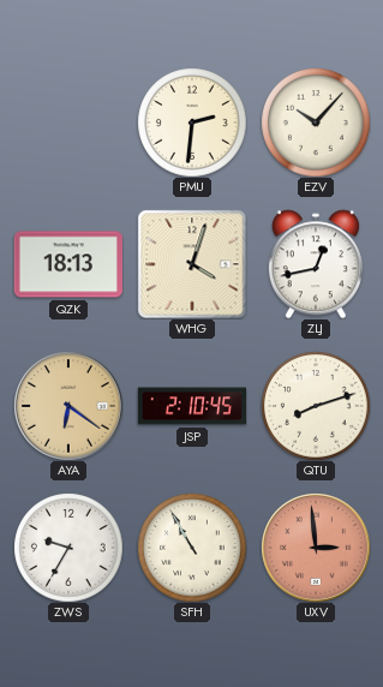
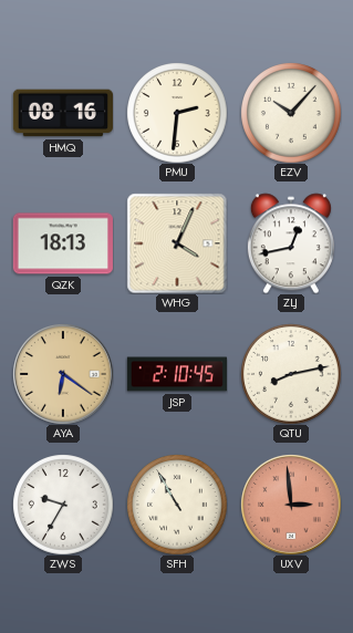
HMQ: none -> 08:16 (63, 113)
WHG: 4:03 -> 4:04 (177, 243)
QTU: 8:12 -> 8:13 (291, 374)
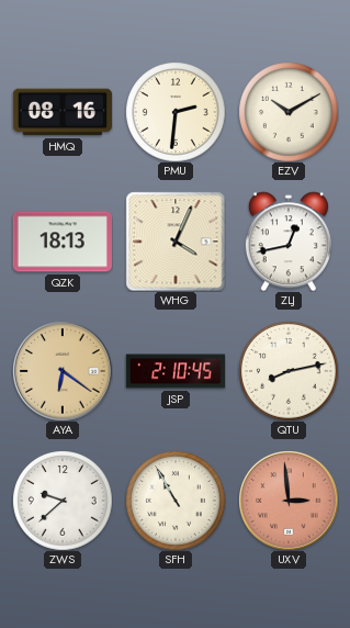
EZV: 10:07 -> 10:10 (289, 112)
ZWS: 9:35 -> 9:38 (63, 501)
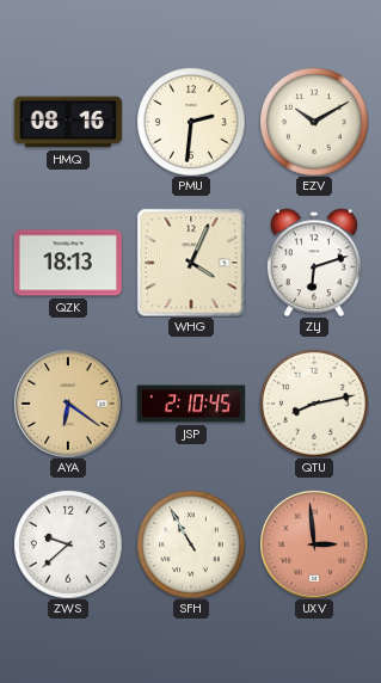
ZLJ: 12:43 -> 6:12 (314, 263)
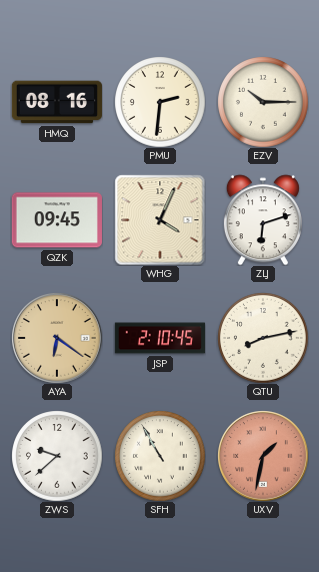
EZV: 10:10 -> 10:15 (263, 102)
QZK: 18:13 -> 09:45 (57, 220)
UXV: 2:59 -> 1:32 (263, 456)
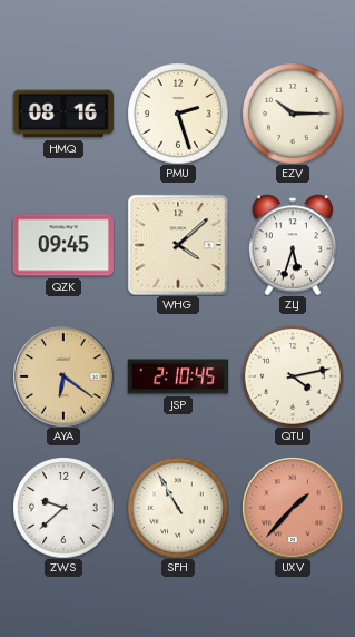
PMU: 2:31 -> 2:27 (178, 114)
WHG: 4:04 -> 4:08 (178, 245)
ZLJ: 6:12 -> 5:33 (293, 245)
QTU: 8:13 -> 4:13 (293, 376)
UXV: 1:32 -> 1:37 (293, 508)
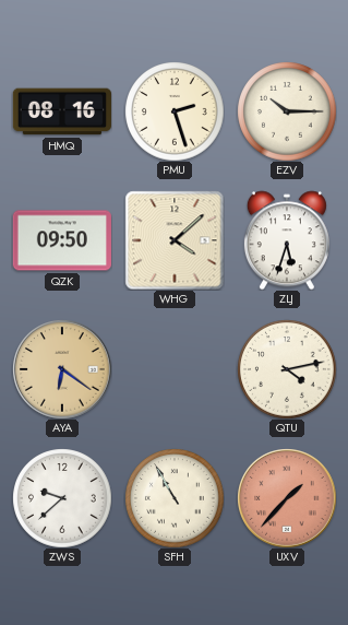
QZK: 09:45 -> 09:50 (62, 240)
JSP: 2:10 -> none (177, 376)
